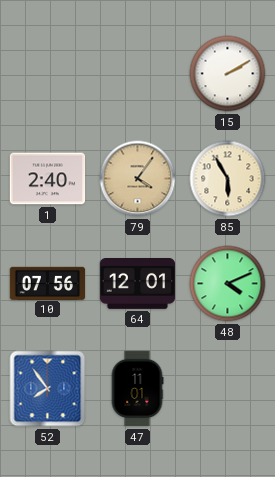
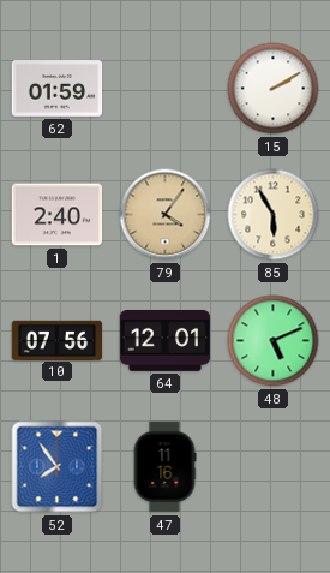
62: none -> 01:59 (58, 89)
48: 4:11 -> 5:11 (274, 341)
47: 11:01 -> 11:16 (164, 467)
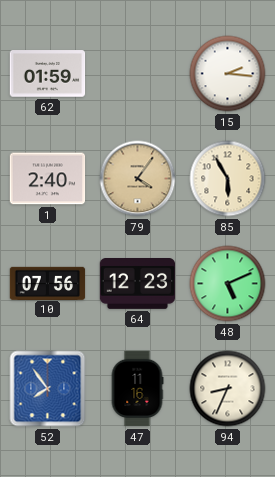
15: 2:10 -> 2:16 (228, 74)
64: 12:01 -> 12:23 (138, 284)
94: none -> 8:34 (228, 389)
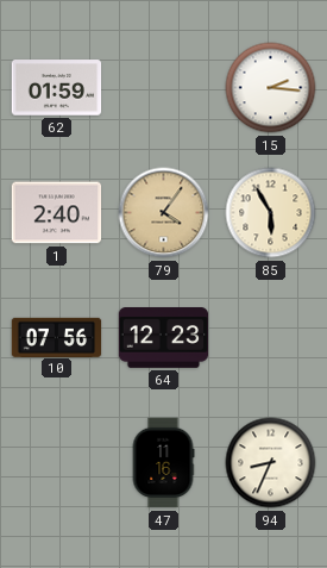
48: 5:11 -> none (228, 284)
52: 7:54 -> none (48, 389)
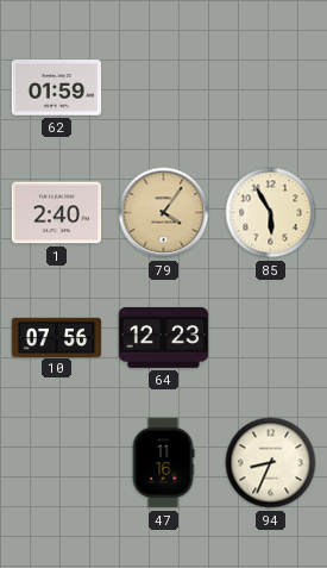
15: 2:16 -> none (271, 88)
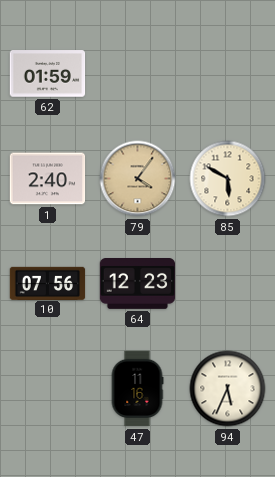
85: 5:55 -> 5:50 (228, 179)
94: 8:34 -> 5:34 (228, 389)
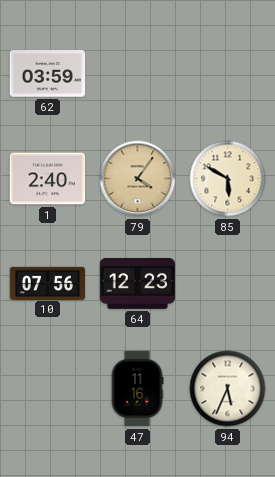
62: 01:59 -> 03:59 (48, 74)
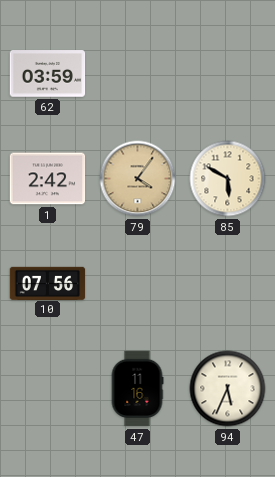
1: 2:40 -> 2:42 (48, 179)
64: 12:23 -> none (138, 284)
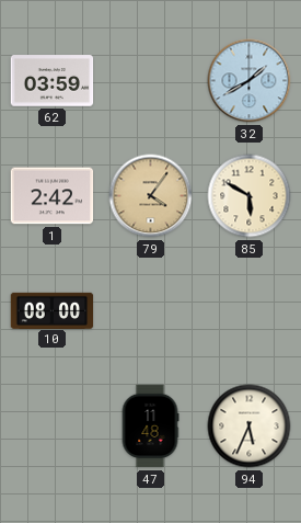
32: none -> 1:40 (250, 81)
10: 07:56 -> 08:00 (53, 310)
47: 11:16 -> 11:48 (150, 427)
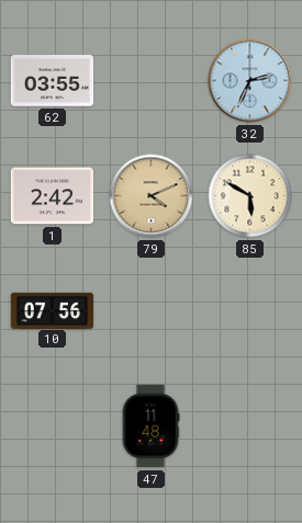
62: 03:59 -> 03:55 (53, 81)
32: 1:40 -> 2:34 (250, 81)
79: 4:06 -> 4:11 (152, 196)
10: 08:00 -> 07:56 (53, 310)
94: 5:34 -> none (250, 427)
